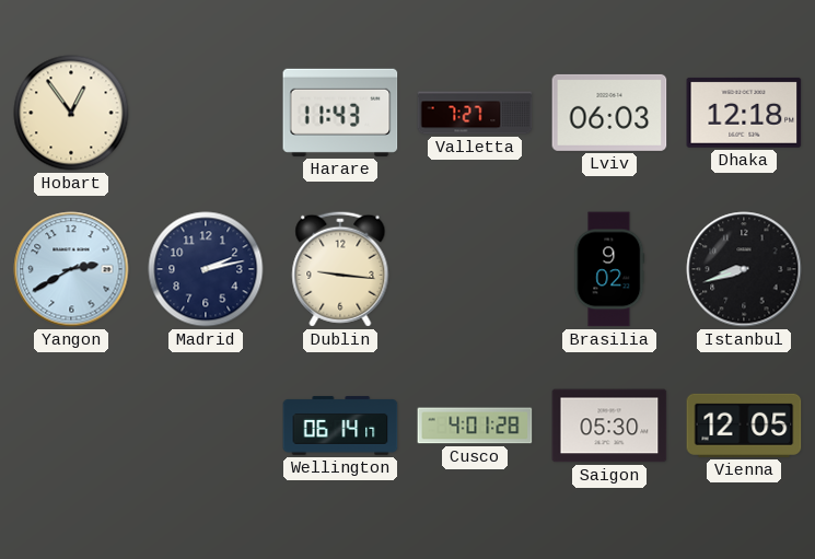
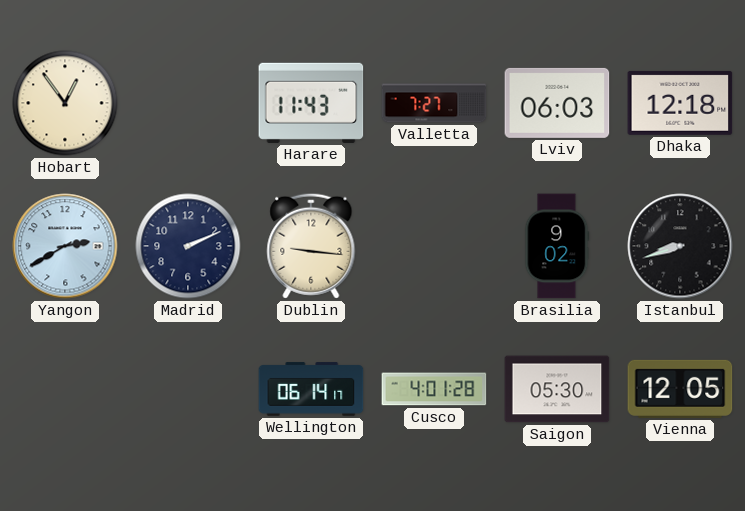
Madrid: 2:13 -> 2:11 (188, 246)
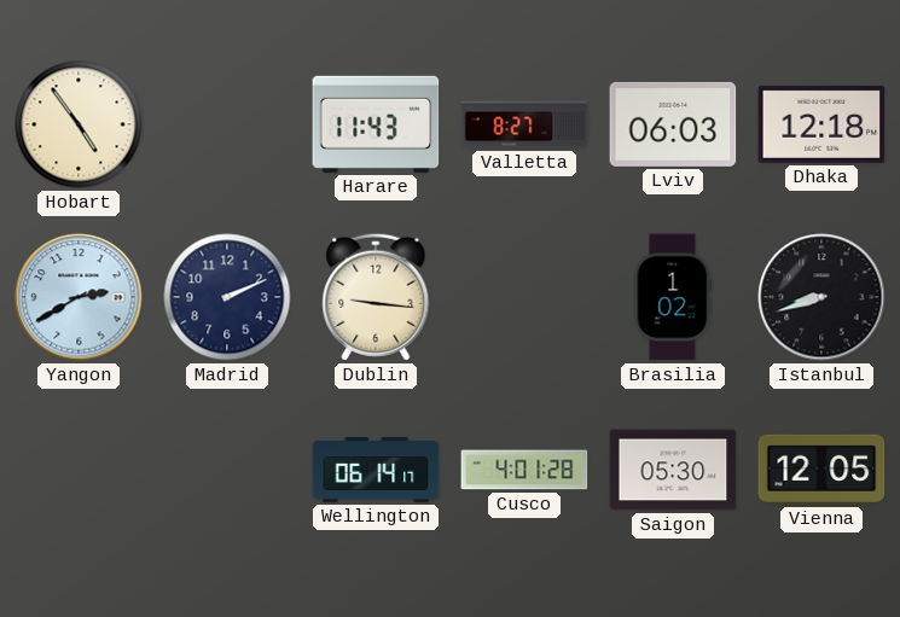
Hobart: 12:54 -> 4:54 (79, 124)
Valletta: 7:27 -> 8:27 (524, 124)
Brasilia: 9:02 -> 1:02 (673, 297)
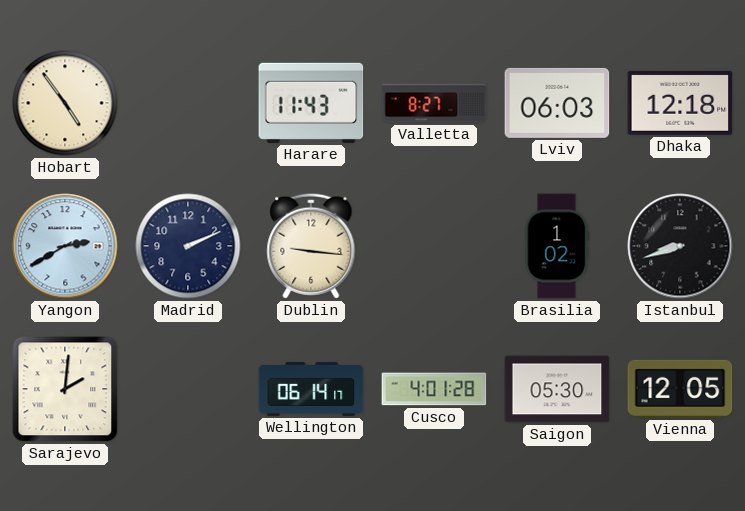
Sarajevo: none -> 2:01 (65, 389)
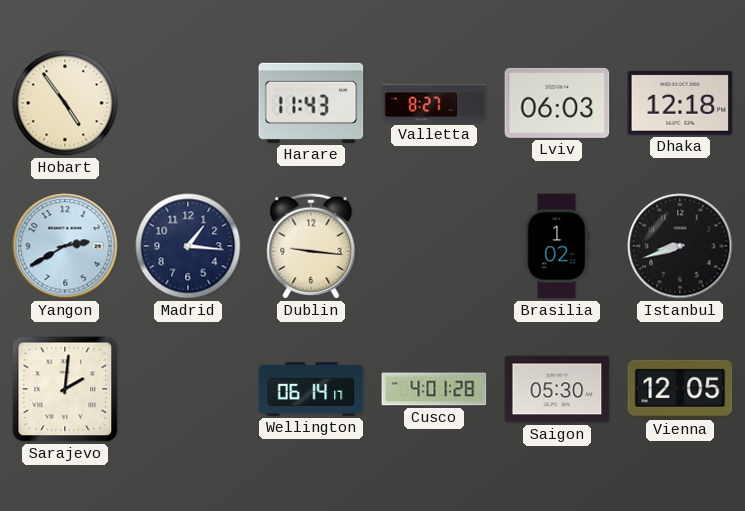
Madrid: 2:11 -> 1:16 (188, 246)
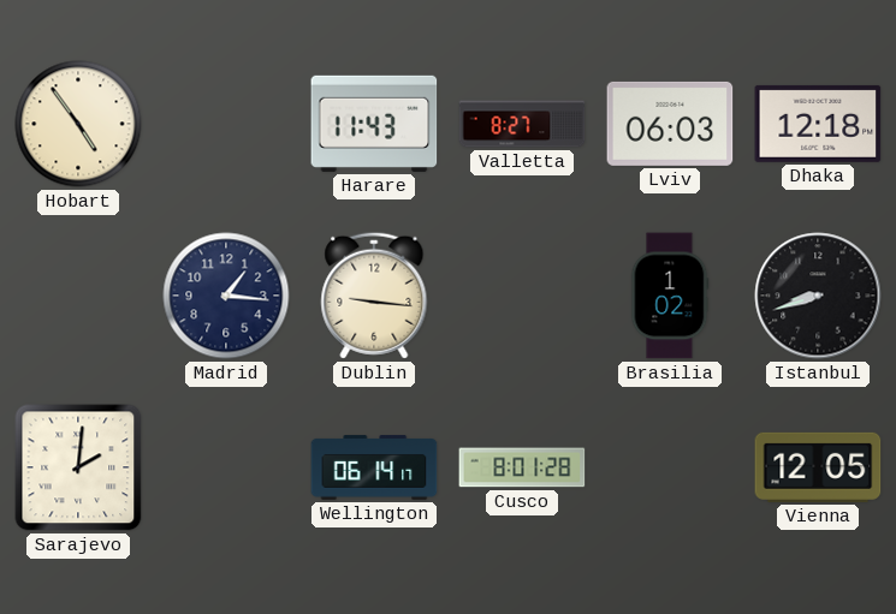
Yangon: 2:40 -> none (65, 246)
Cusco: 4:01 -> 8:01 (522, 467)
Saigon: 05:30 -> none (557, 389)
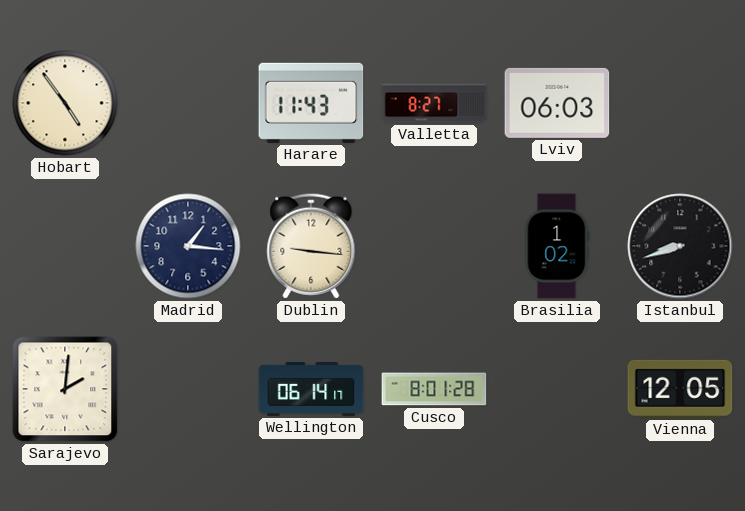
Dhaka: 12:18 -> none (818, 124)
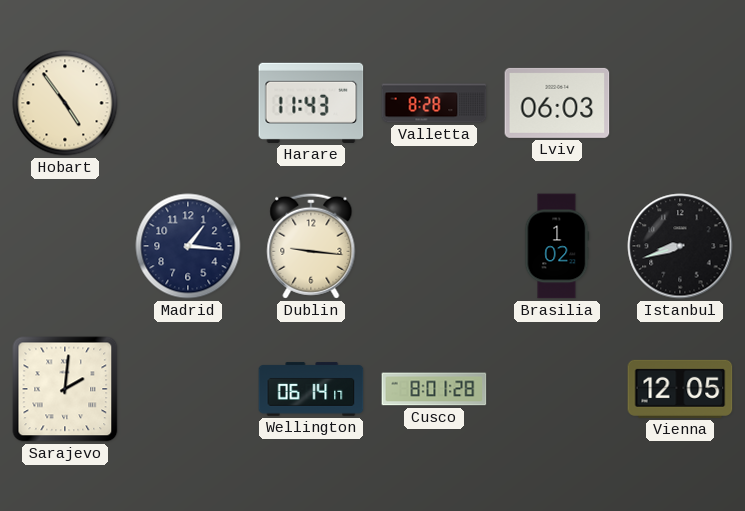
Valletta: 8:27 -> 8:28 (434, 103)
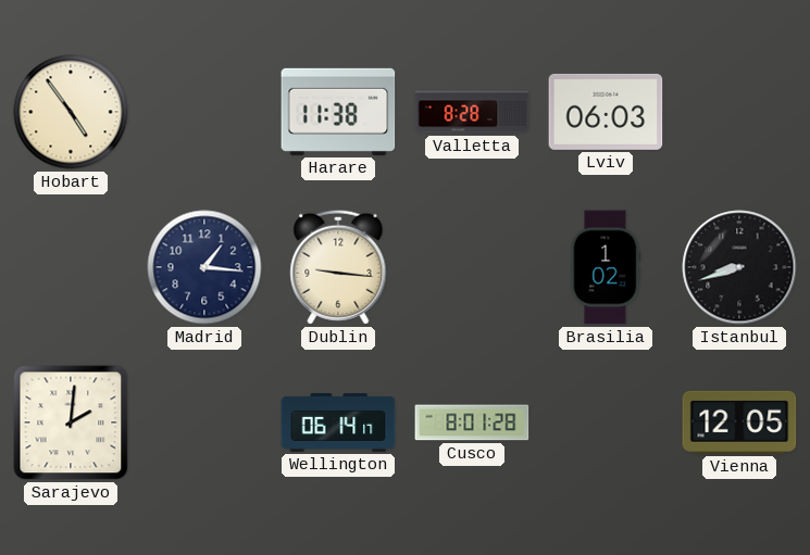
Harare: 11:43 -> 11:38 (338, 112)
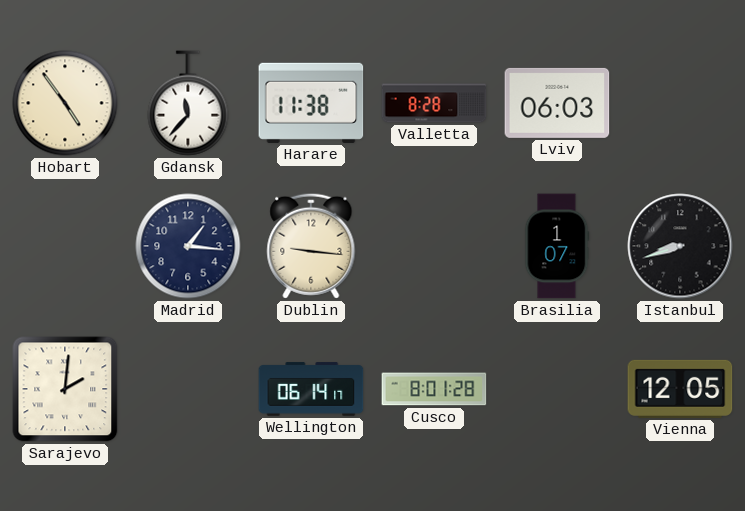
Gdansk: none -> 11:37 (188, 103)
Brasilia: 1:02 -> 1:07 (557, 246)
